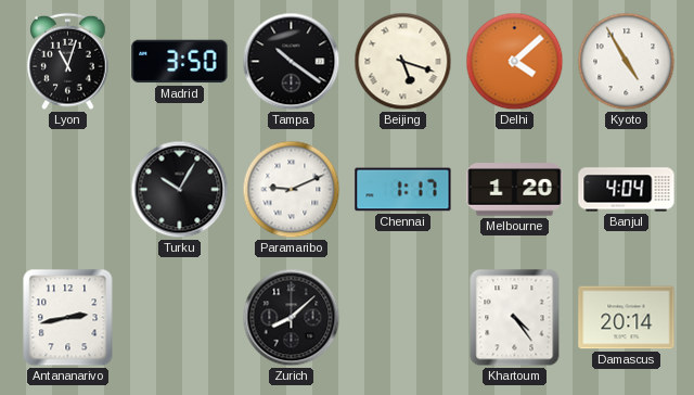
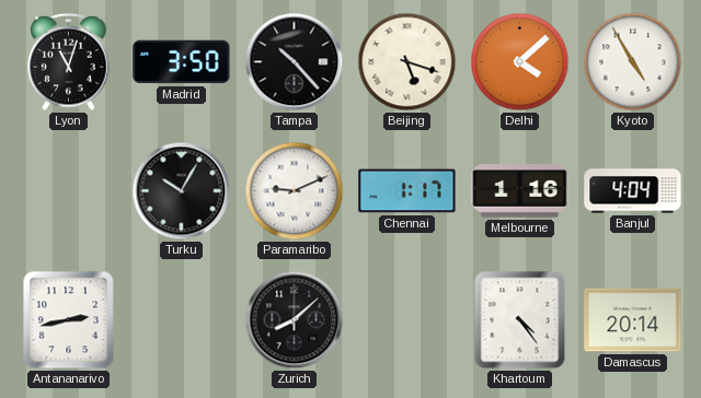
Tampa: 10:21 -> 10:23 (295, 62)
Melbourne: 1:20 -> 1:16 (520, 191)
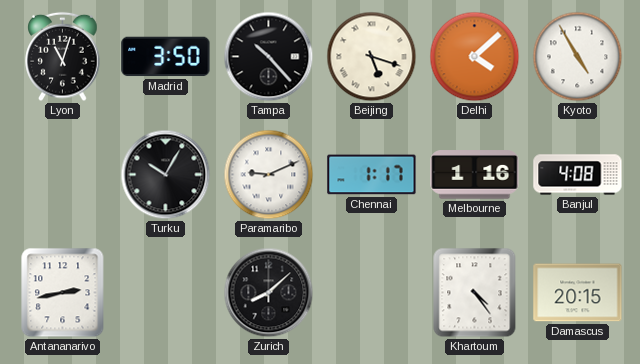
Banjul: 4:04 -> 4:08 (578, 175)
Damascus: 20:14 -> 20:15 (578, 293)
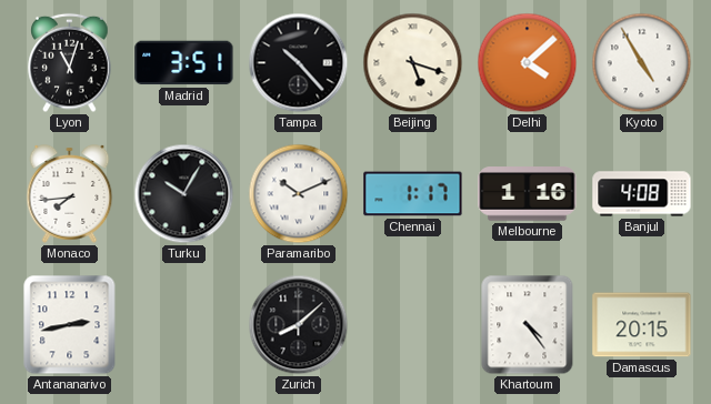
Madrid: 3:50 -> 3:51 (184, 63)
Monaco: none -> 7:44 (70, 194)
Paramaribo: 9:11 -> 10:11 (299, 194)
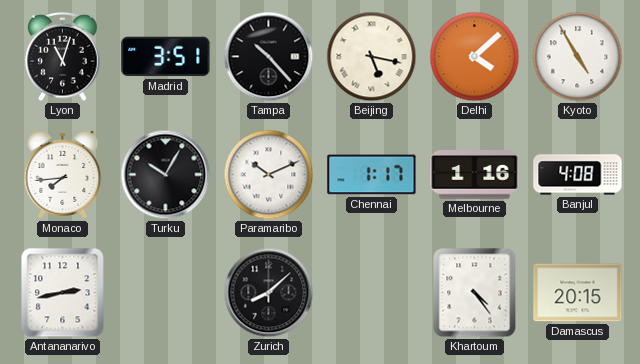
Beijing: 5:18 -> 5:17 (372, 57)
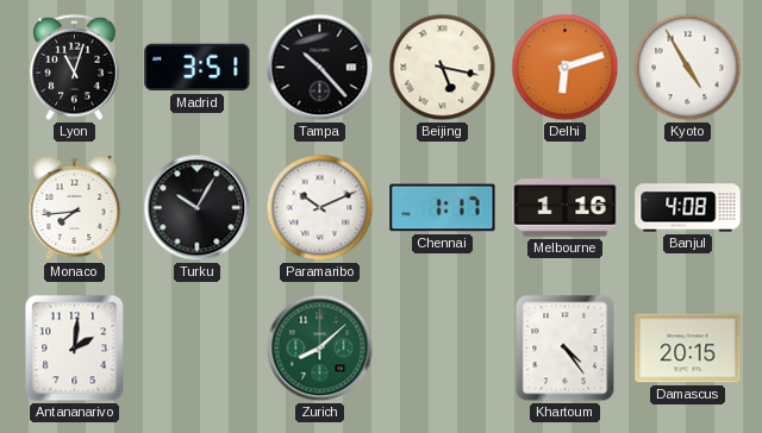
Delhi: 4:08 -> 6:12 (566, 68)
Antananarivo: 2:43 -> 2:01 (75, 349)
Zurich dial: black -> green (320, 349)
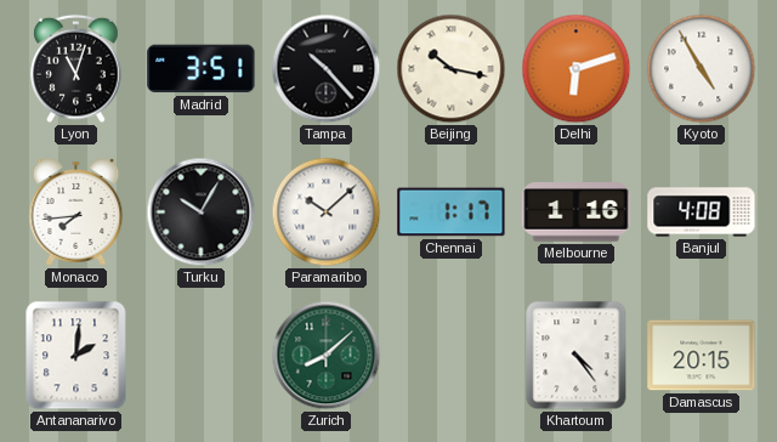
Beijing: 5:17 -> 10:17 (452, 69)
Paramaribo: 10:11 -> 10:08 (327, 212)
